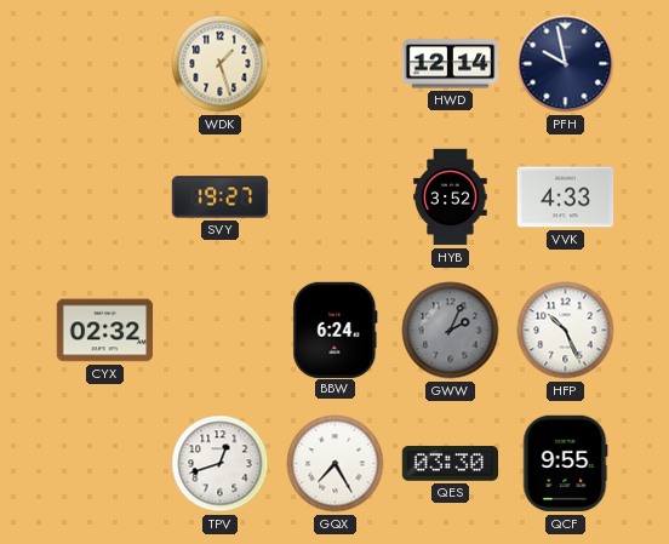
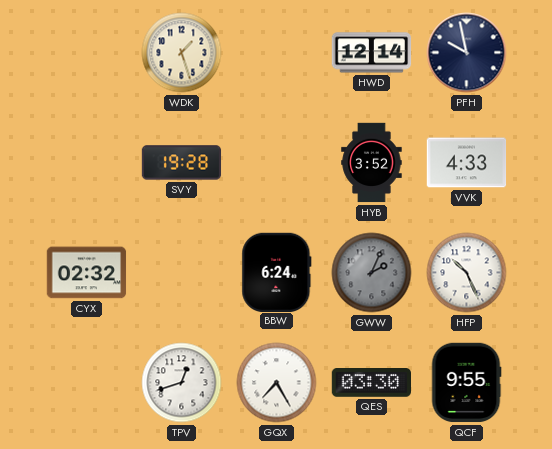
SVY: 19:27 -> 19:28 (182, 163)
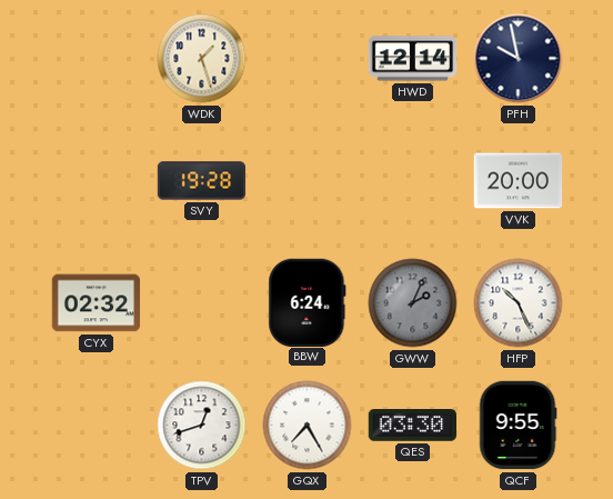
HYB: 3:52 -> none (372, 163)
VVK: 4:33 -> 20:00 (519, 181)
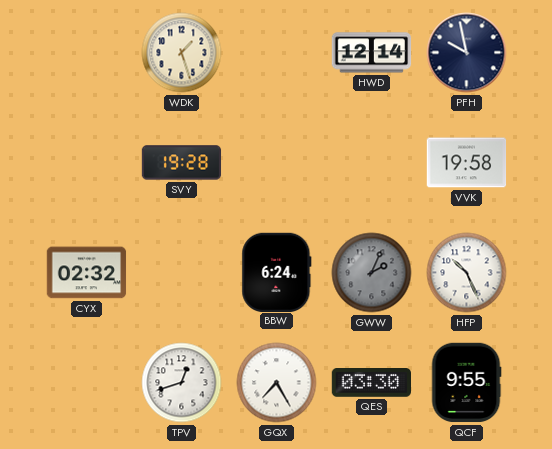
VVK: 20:00 -> 19:58 (467, 163)
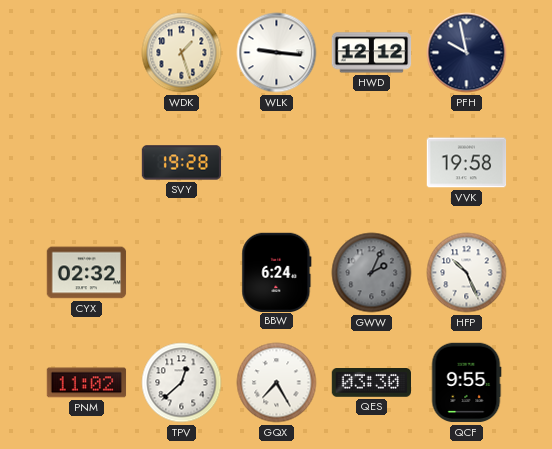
WLK: none -> 9:16 (277, 53)
HWD: 12:14 -> 12:12 (372, 53)
PNM: none -> 11:02 (87, 383)
TPV: 12:42 -> 12:38 (182, 383)
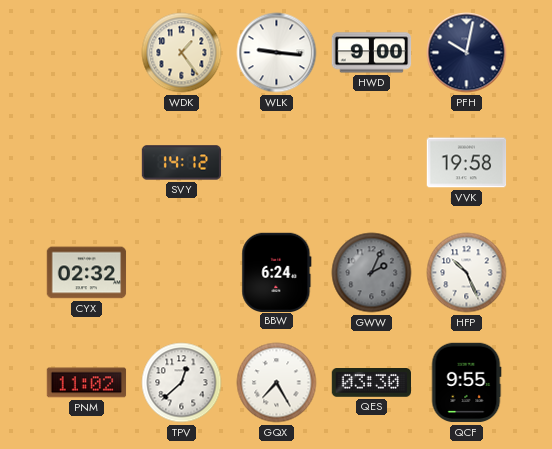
WDK: 1:27 -> 1:24 (182, 53)
HWD: 12:12 -> 9:00 (372, 53)
PFH: 9:58 -> 10:02 (467, 53)
SVY: 19:28 -> 14:12 (182, 163)
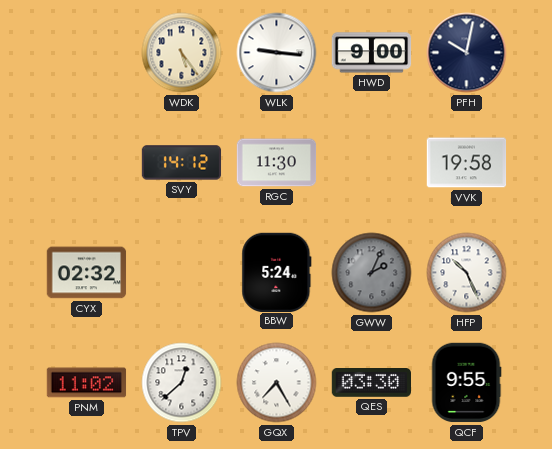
WDK: 1:24 -> 5:24 (182, 53)
RGC: none -> 11:30 (277, 163)
BBW: 6:24 -> 5:24 (277, 272)
